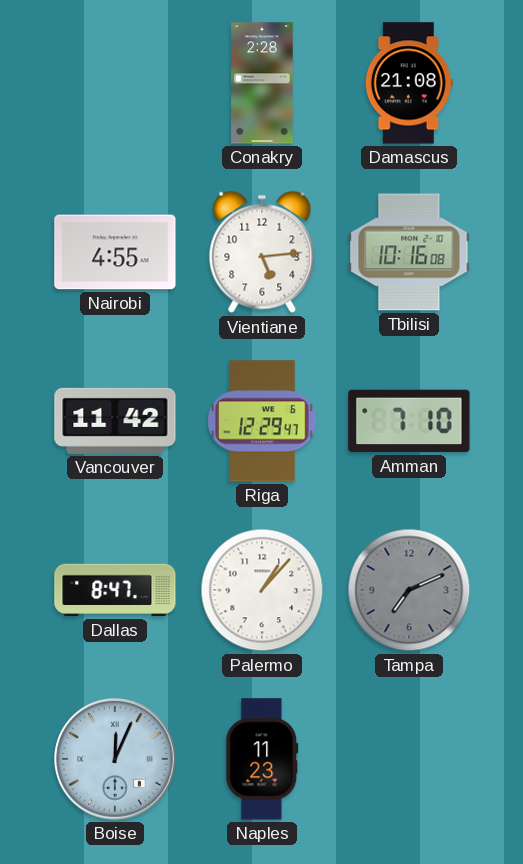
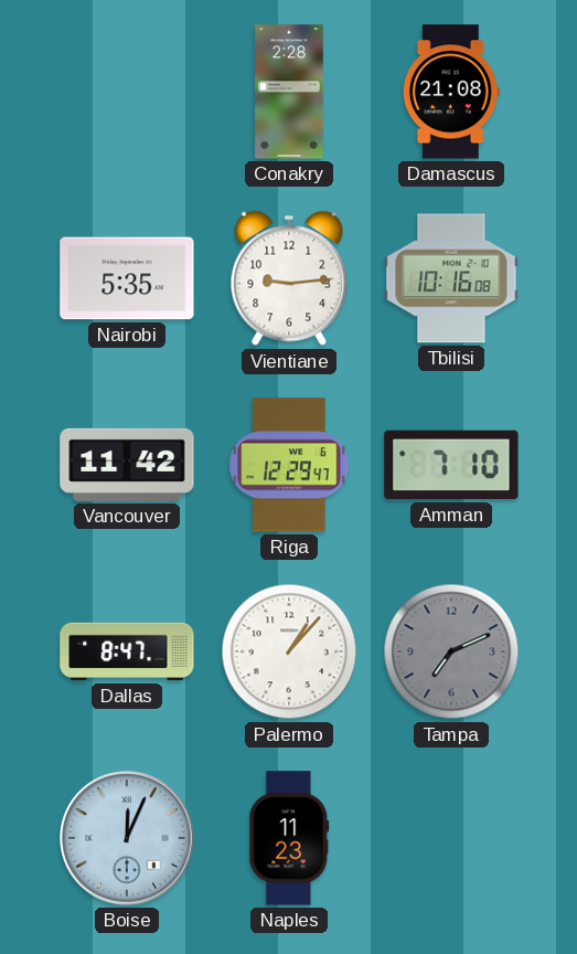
Nairobi: 4:55 -> 5:35 (127, 278)
Vientiane: 5:14 -> 9:14 (289, 278)
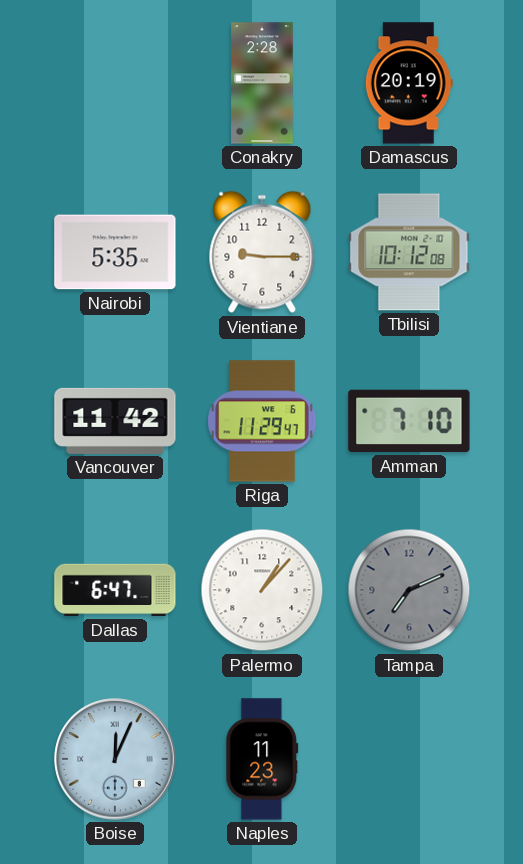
Damascus: 21:08 -> 20:19 (409, 83)
Vientiane: 9:14 -> 9:15 (262, 252)
Tbilisi: 10:16 -> 10:12 (409, 252)
Riga: 12:29 -> 11:29 (262, 421)
Dallas: 8:47 -> 6:47 (115, 590)
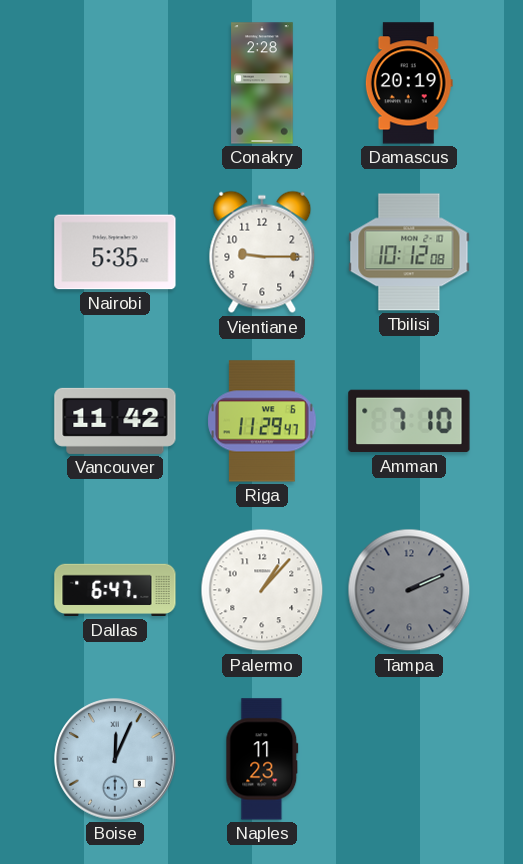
Tampa: 7:11 -> 2:11 (409, 590)
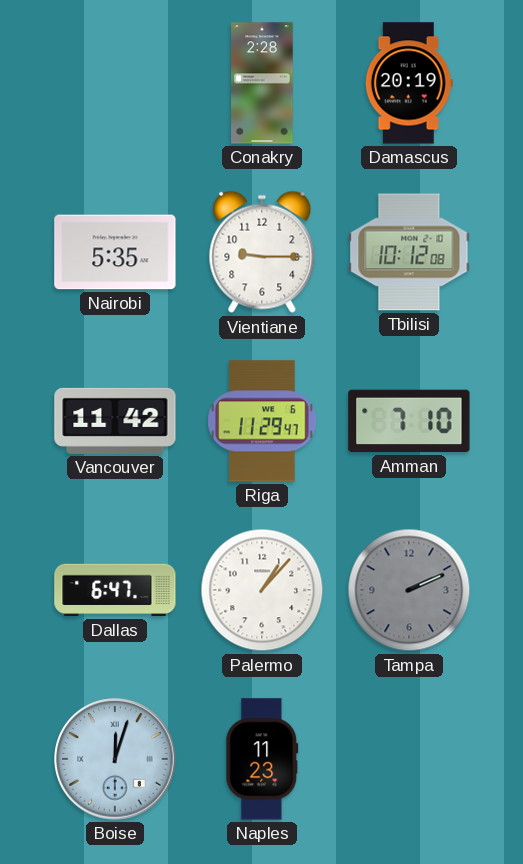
Boise: 12:04 -> 12:03 (115, 759)
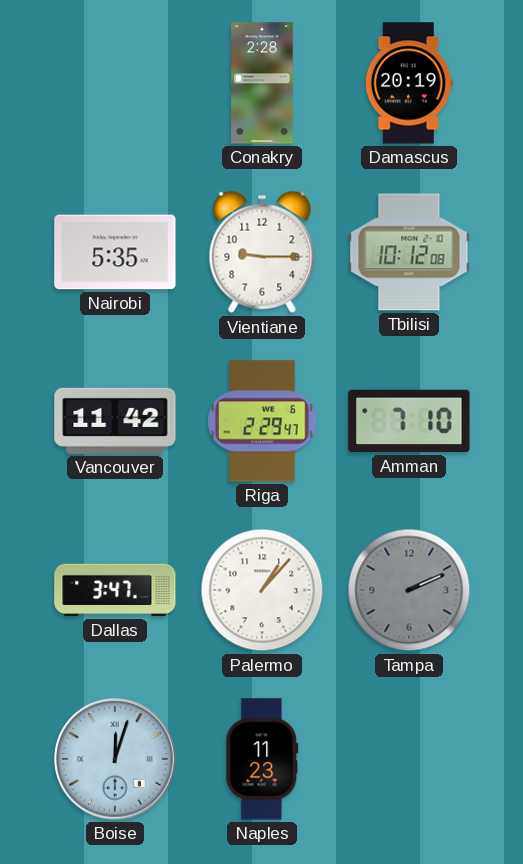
Riga: 11:29 -> 2:29 (262, 421)
Dallas: 6:47 -> 3:47 (115, 590)
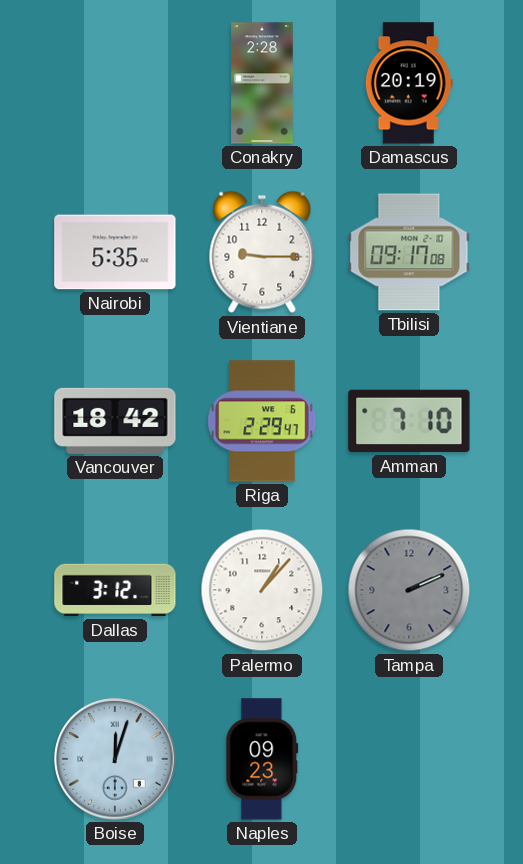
Tbilisi: 10:12 -> 09:17 (409, 252)
Vancouver: 11:42 -> 18:42 (115, 421)
Dallas: 3:47 -> 3:12 (115, 590)
Naples: 11:23 -> 09:23 (262, 759)
